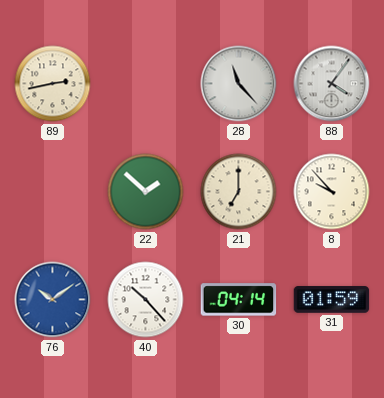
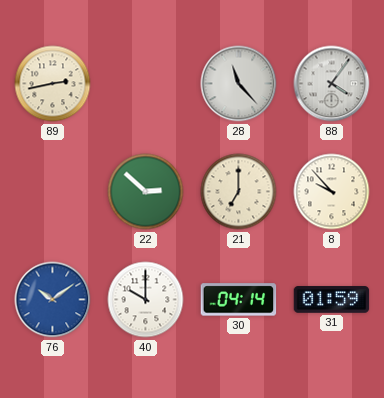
22: 1:52 -> 2:52 (146, 192)
40: 10:23 -> 10:00 (146, 300)
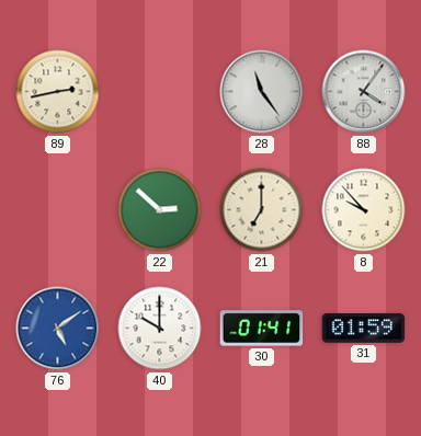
28: 11:23 -> 11:24 (262, 92)
76: 10:09 -> 5:09 (58, 329)
30: 04:14 -> 01:41 (262, 329)
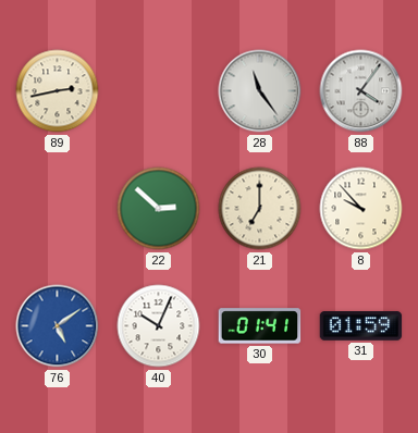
40: 10:00 -> 10:04 (159, 326)
